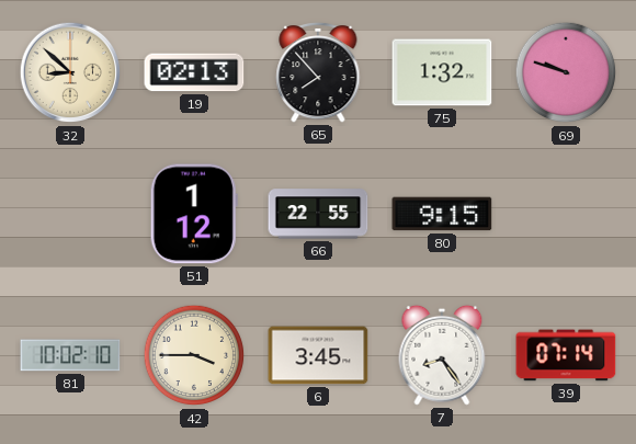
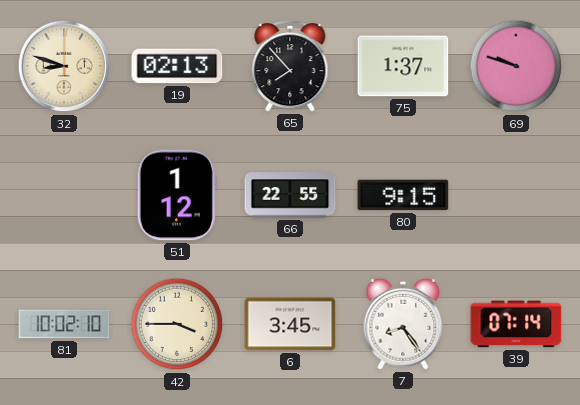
32: 8:52 -> 8:48 (64, 66)
75: 1:32 -> 1:37 (403, 66)
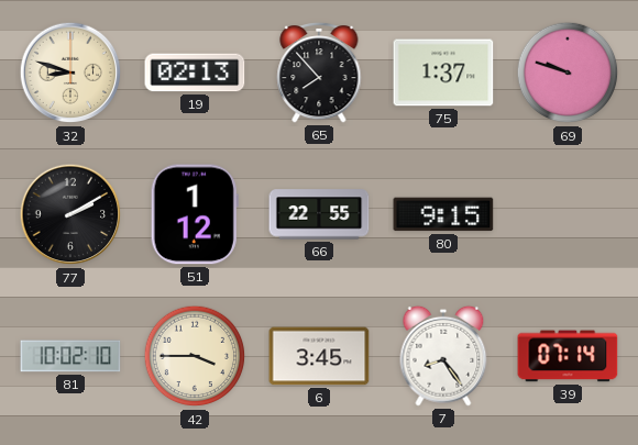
77: none -> 2:10 (70, 214)
